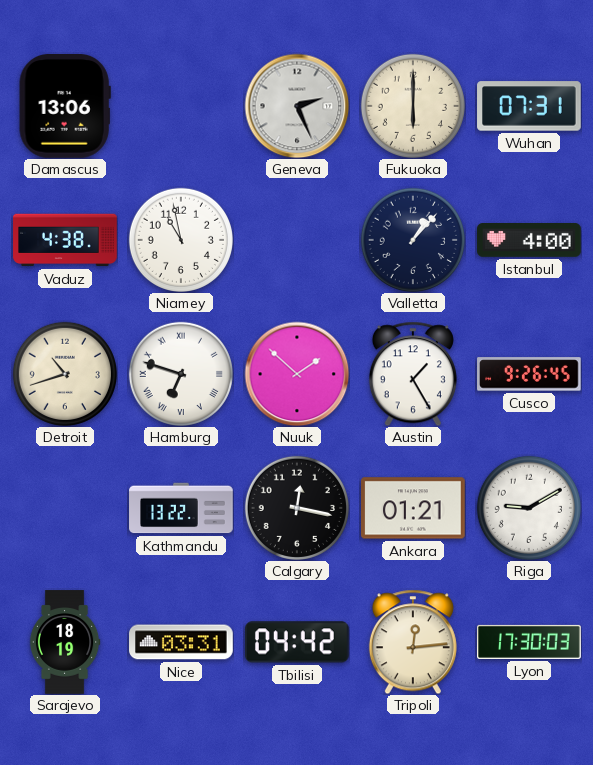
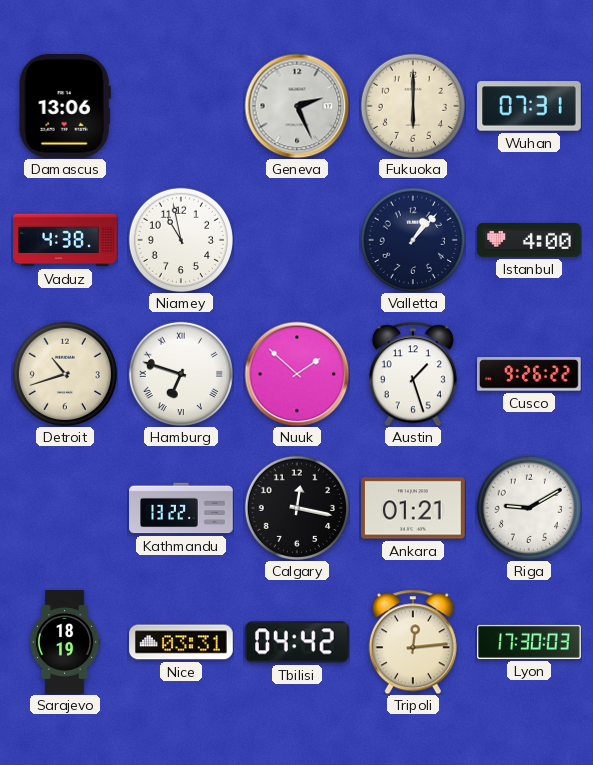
Austin: 1:25 -> 1:27 (413, 374)
Cusco: 9:26:45 -> 9:26:22 (529, 374)
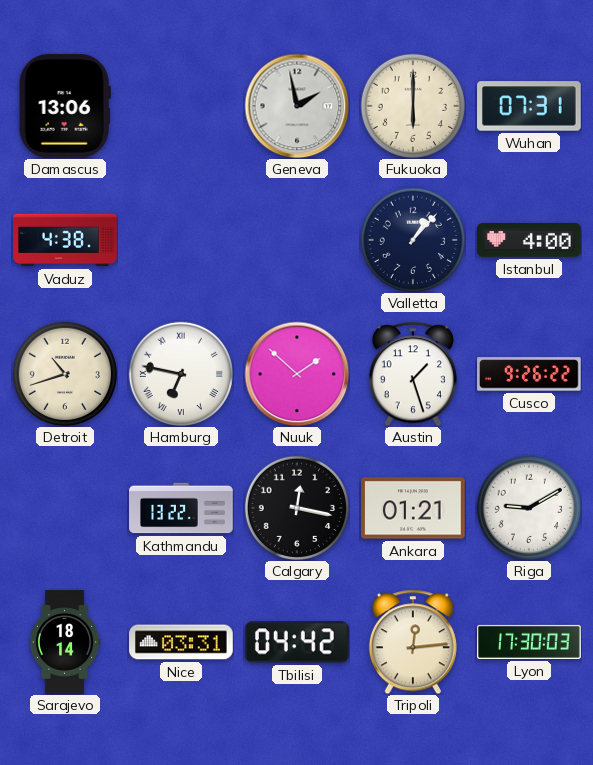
Geneva: 2:26 -> 1:58 (297, 106)
Niamey: 10:58 -> none (180, 239)
Hamburg: 6:48 -> 6:47 (180, 373)
Sarajevo: 18:19 -> 18:14 (65, 642)
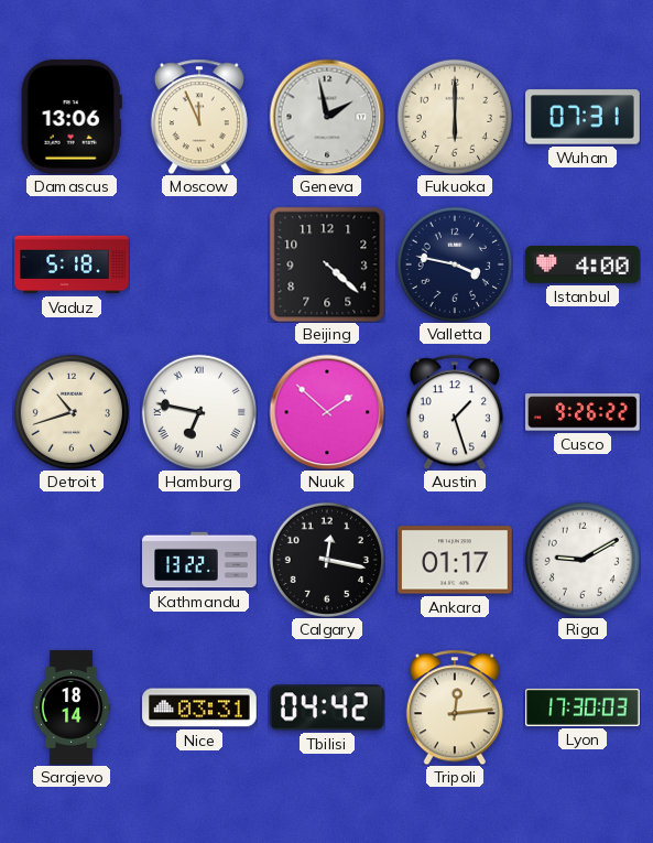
Moscow: none -> 11:56 (199, 117)
Vaduz: 4:38 -> 5:18 (72, 264)
Beijing: none -> 4:22 (327, 264)
Valletta: 1:07 -> 3:47 (454, 263)
Ankara: 01:21 -> 01:17 (455, 560)
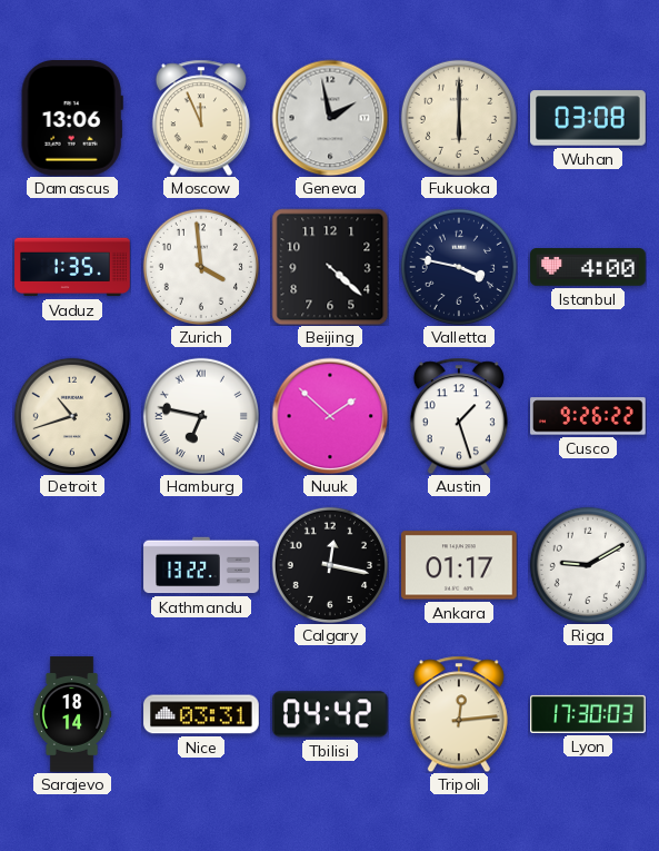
Wuhan: 07:31 -> 03:08 (588, 118)
Vaduz: 5:18 -> 1:35 (72, 267)
Zurich: none -> 3:59 (200, 266)
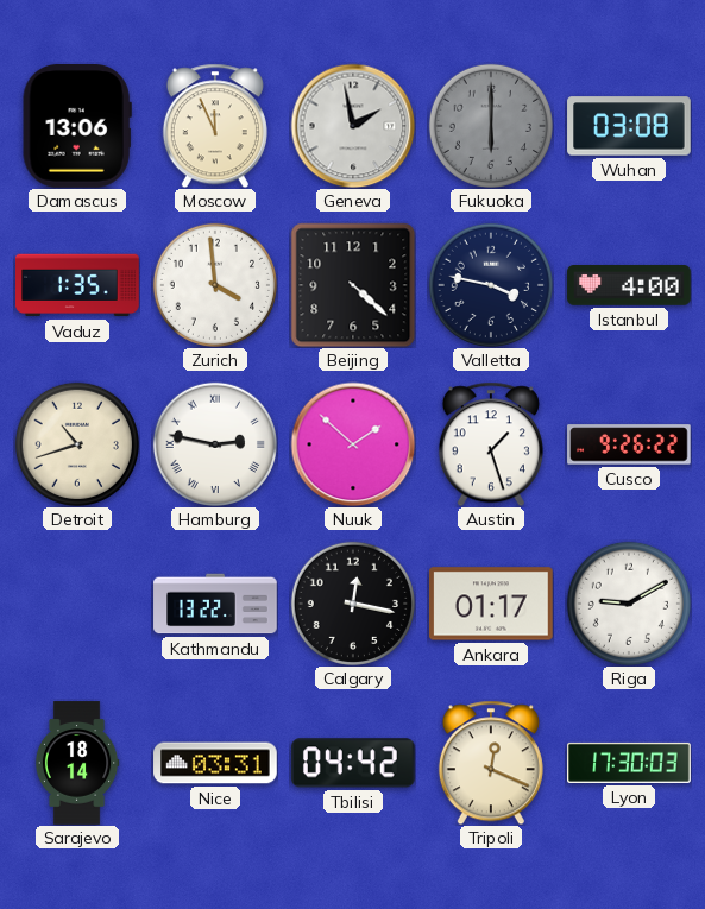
Fukuoka dial: cream -> grey (490, 125)
Hamburg: 6:47 -> 2:47 (214, 443)
Tripoli: 12:14 -> 12:19 (491, 763)
